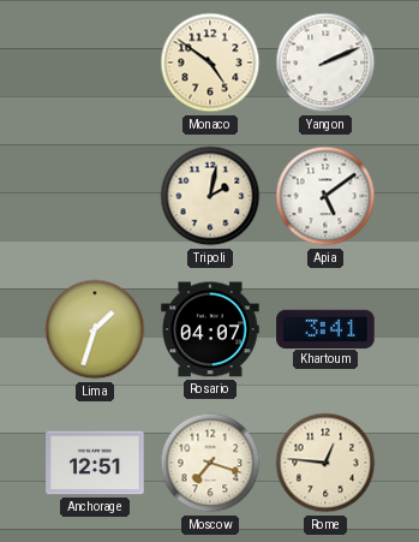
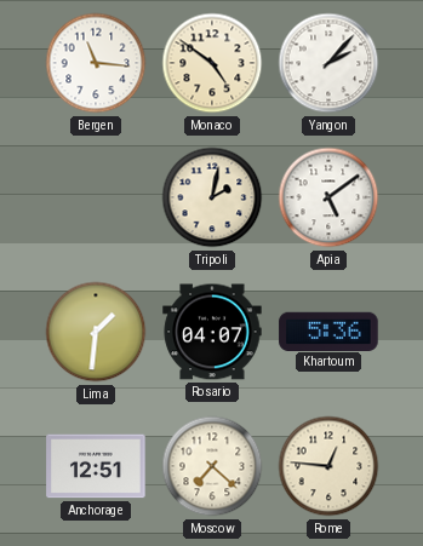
Bergen: none -> 11:16 (96, 63)
Yangon: 2:11 -> 2:07 (328, 63)
Lima: 1:33 -> 1:31 (96, 332)
Khartoum: 3:41 -> 5:36 (328, 331)
Moscow: 7:18 -> 7:22 (212, 466)
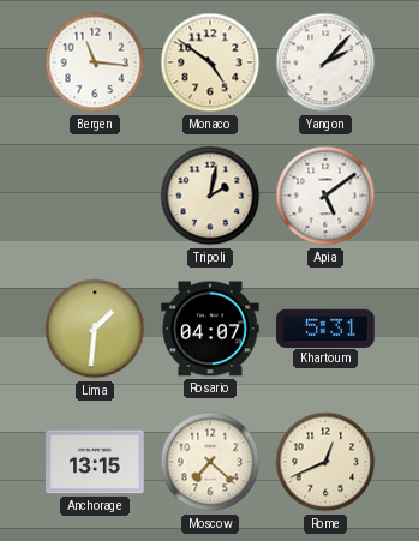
Khartoum: 5:36 -> 5:31 (325, 327)
Anchorage: 12:51 -> 13:15 (95, 462)
Rome: 12:46 -> 12:41 (325, 462)
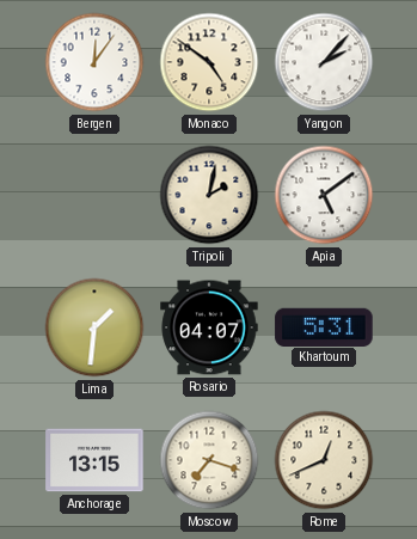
Bergen: 11:16 -> 12:06 (94, 62)
Moscow: 7:22 -> 7:18 (209, 460)
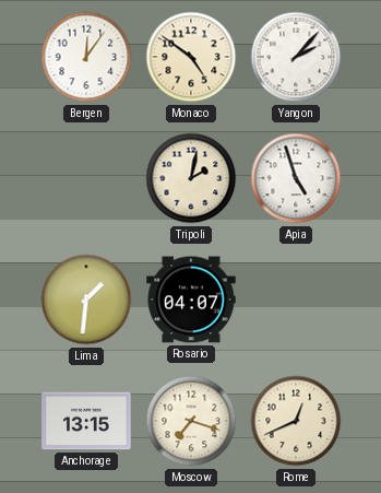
Apia: 5:09 -> 4:57 (296, 178)
Khartoum: 5:31 -> none (324, 326)
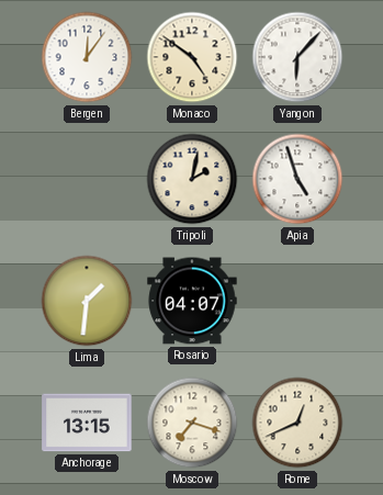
Yangon: 2:07 -> 6:07 (297, 57)
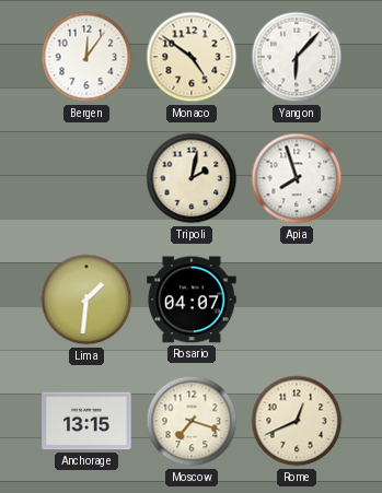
Apia: 4:57 -> 7:57 (297, 178)
